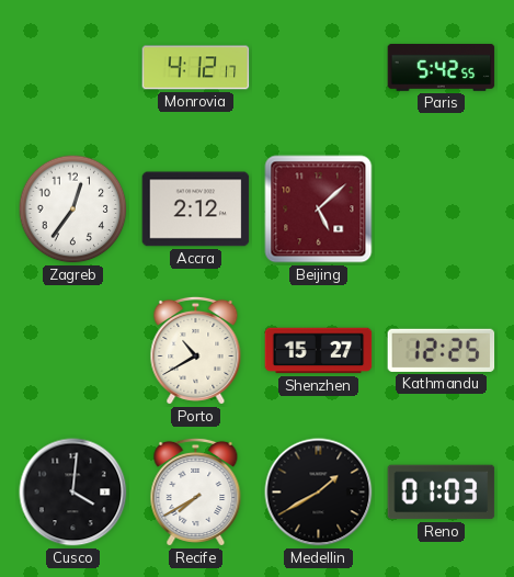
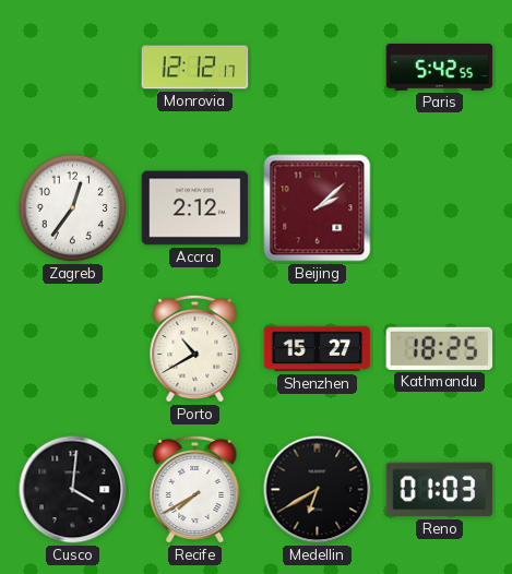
Monrovia: 4:12 -> 12:12 (195, 68)
Beijing: 5:08 -> 2:08 (318, 208)
Kathmandu: 12:25 -> 18:25 (440, 348)
Medellin: 1:40 -> 6:40 (318, 490)
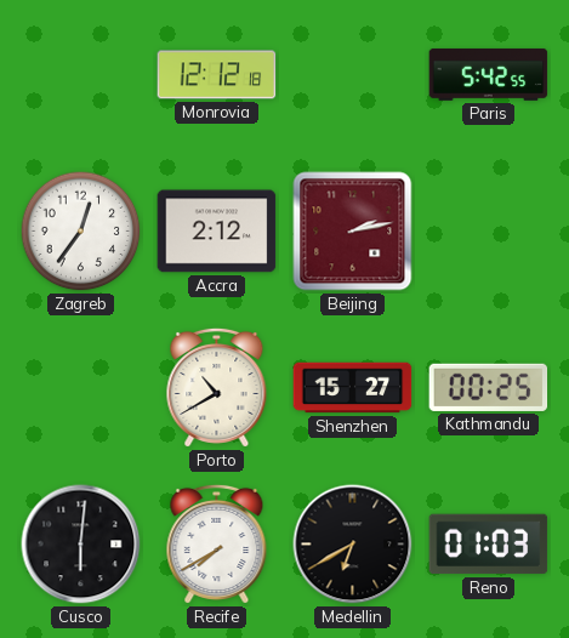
Monrovia: 12:12:17 -> 12:12:18 (217, 75)
Beijing: 2:08 -> 2:13 (353, 232)
Kathmandu: 18:25 -> 00:25 (489, 387)
Cusco: 4:01 -> 6:01 (81, 545)
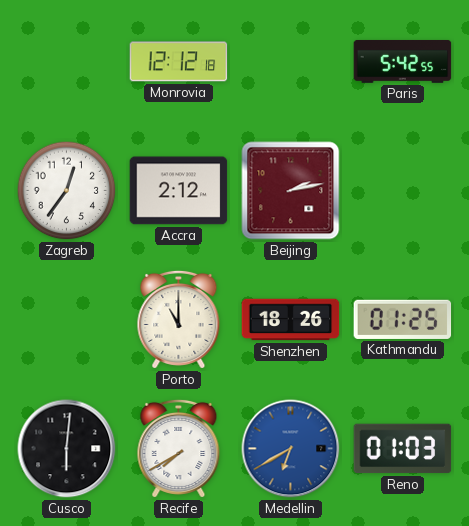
Porto: 10:40 -> 11:00 (179, 319)
Shenzhen: 15:27 -> 18:26 (291, 320)
Kathmandu: 00:25 -> 01:25 (403, 319)
Medellin dial: black -> blue (291, 449)
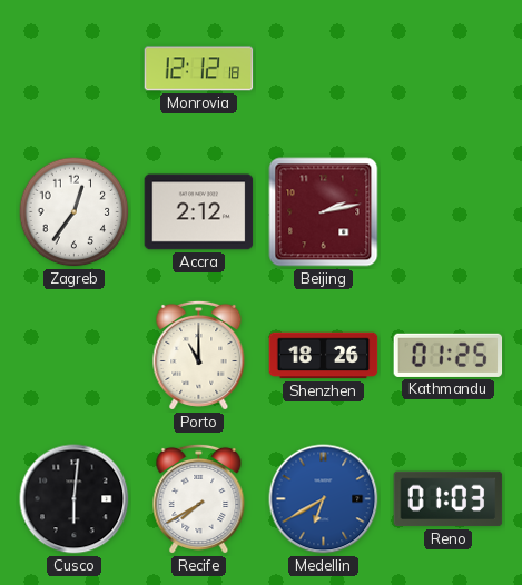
Paris: 5:42 -> none (403, 61)
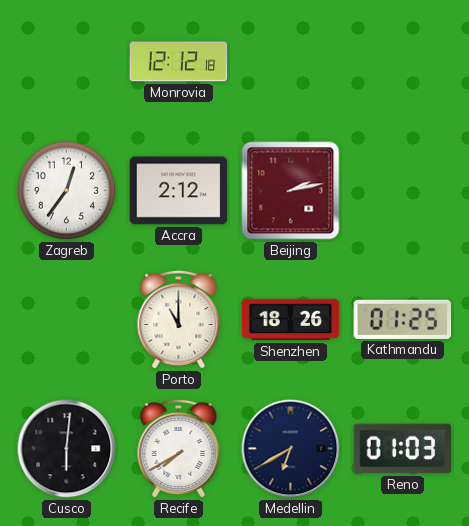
Medellin dial: blue -> navy (291, 449)
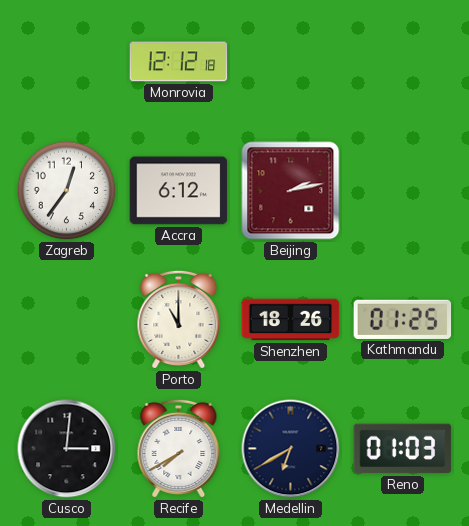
Accra: 2:12 -> 6:12 (179, 191)
Cusco: 6:01 -> 3:01 (67, 449)
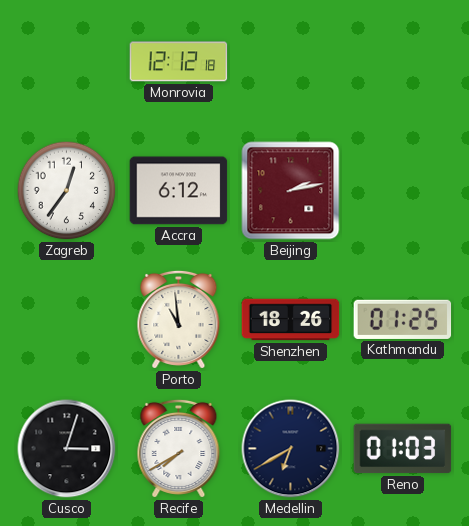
Porto: 11:00 -> 10:59 (179, 319)
Cusco: 3:01 -> 3:03 (67, 449)
